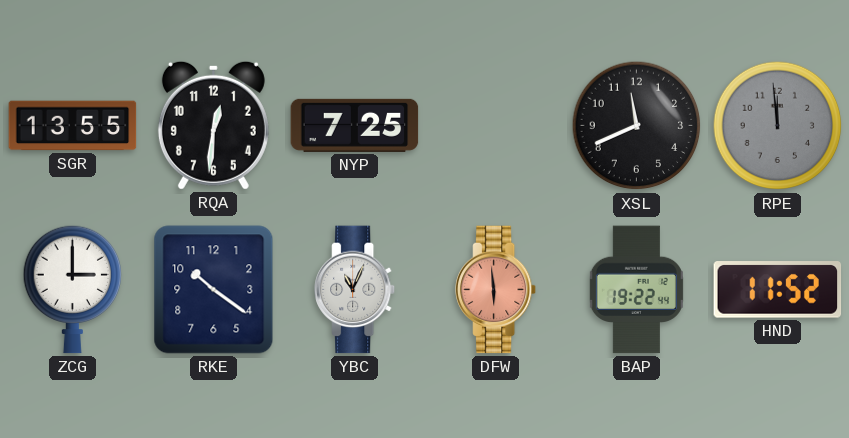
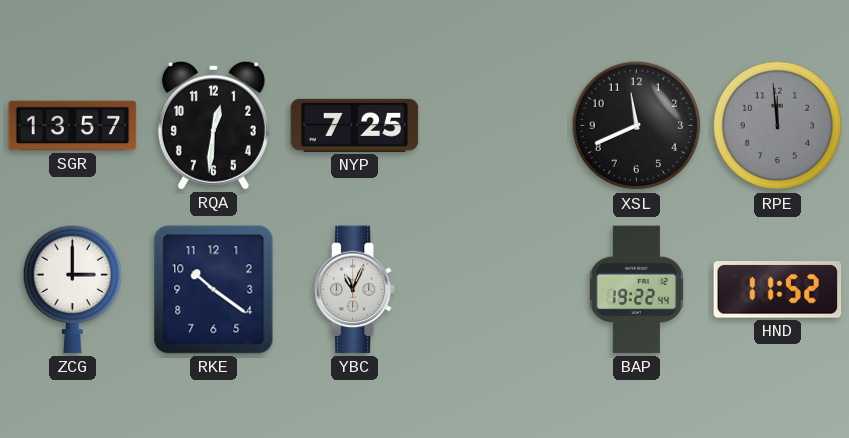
SGR: 13:55 -> 13:57 (73, 126)
DFW: 5:59 -> none (497, 290)
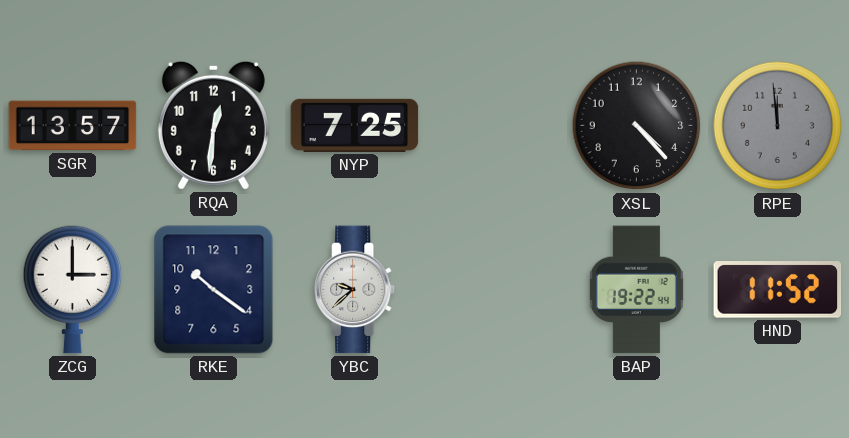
XSL: 11:41 -> 4:23 (637, 126)
YBC: 11:04 -> 9:38 (356, 290)
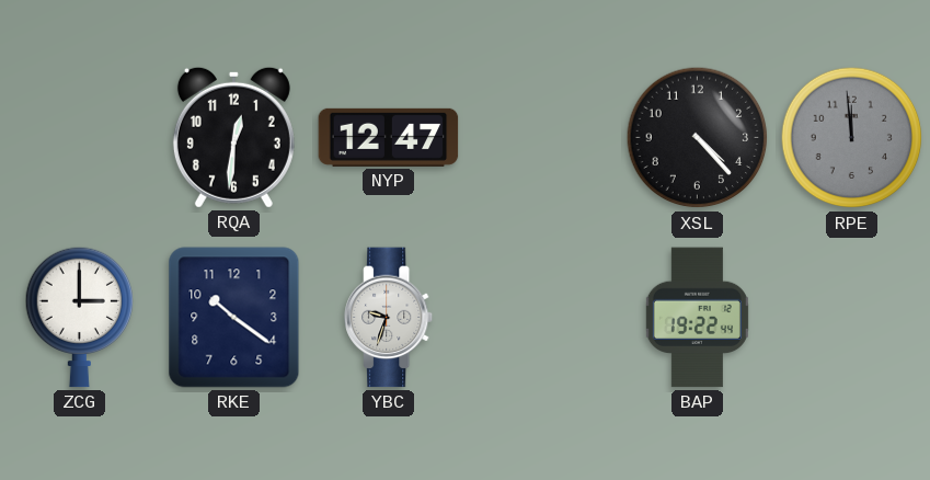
SGR: 13:57 -> none (73, 126)
NYP: 7:25 -> 12:47 (389, 137)
YBC: 9:38 -> 9:33 (390, 318)
HND: 11:52 -> none (778, 290)
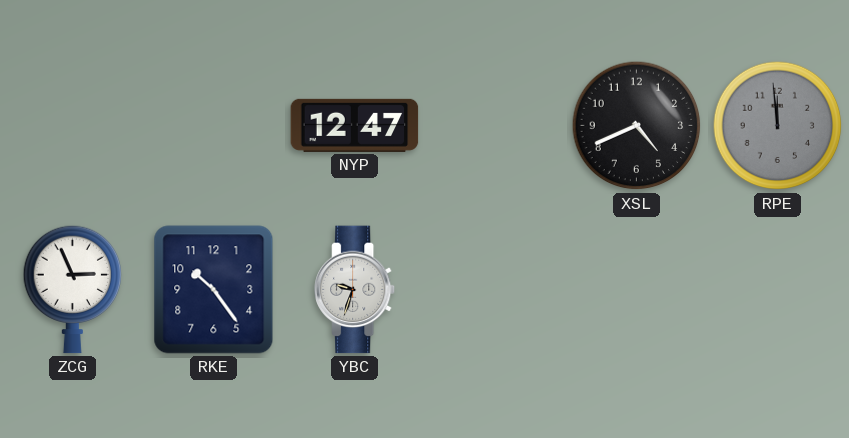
RQA: 12:31 -> none (233, 137)
XSL: 4:23 -> 4:41 (637, 126)
ZCG: 3:00 -> 2:56 (72, 289)
RKE: 10:21 -> 10:24 (214, 290)
BAP: 19:22 -> none (697, 318)
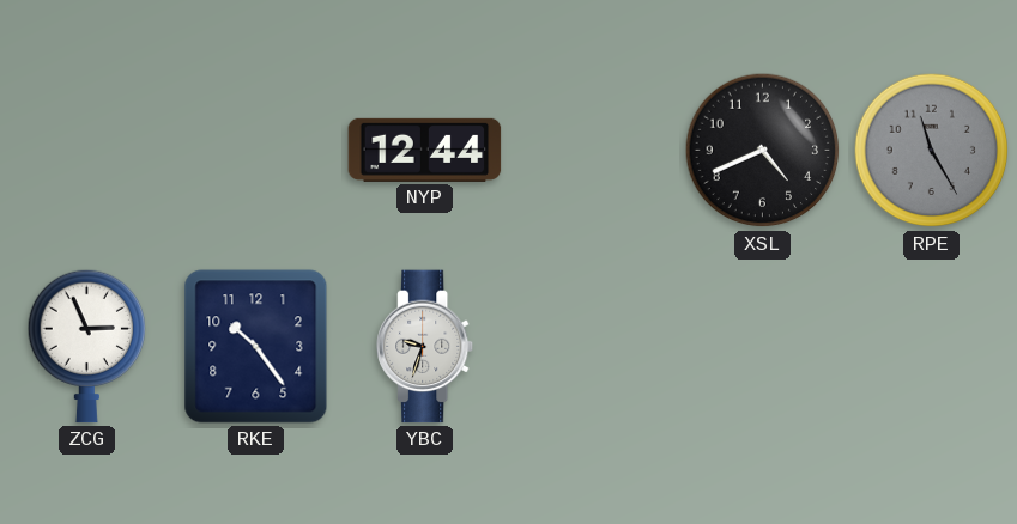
NYP: 12:47 -> 12:44 (425, 150)
RPE: 11:59 -> 11:25 (932, 151)
